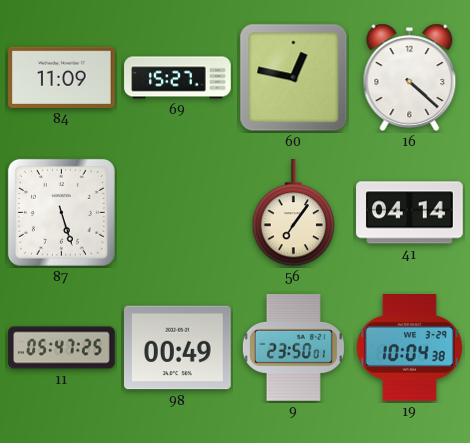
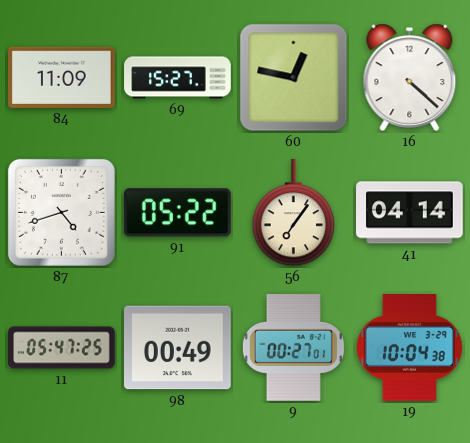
87: 5:27 -> 4:42 (61, 212)
91: none -> 05:22 (177, 213)
9: 23:50 -> 00:27 (293, 348)
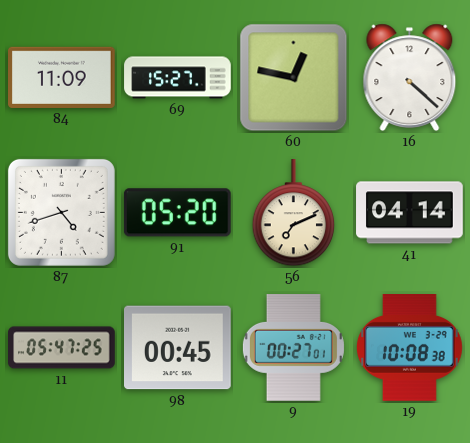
91: 05:22 -> 05:20 (177, 213)
56: 7:06 -> 7:11 (294, 213)
98: 00:49 -> 00:45 (178, 348)
19: 10:04 -> 10:08 (409, 348)
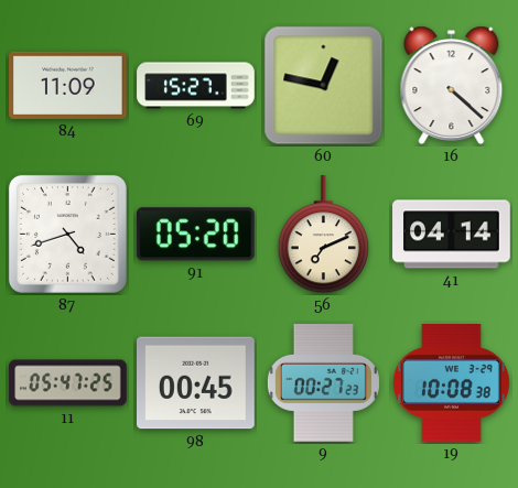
9: 00:27:01 -> 00:27:23 (323, 383)
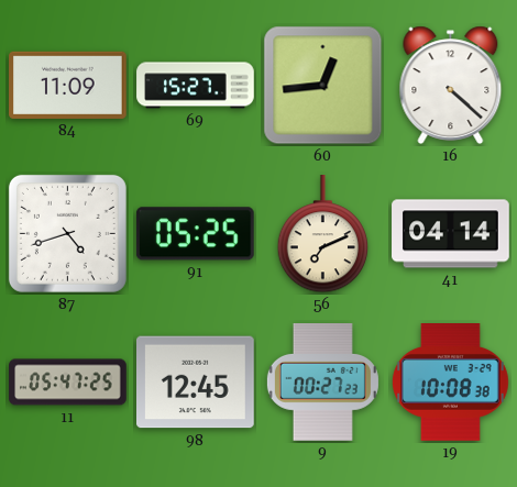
60: 12:47 -> 12:44 (323, 86)
91: 05:20 -> 05:25 (195, 234)
98: 00:45 -> 12:45 (196, 383)
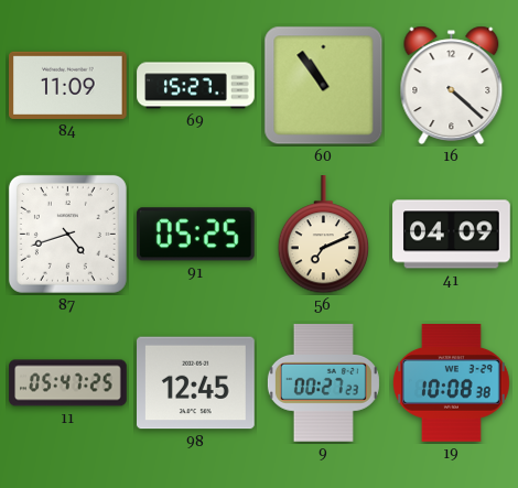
60: 12:44 -> 10:54 (324, 86)
41: 04:14 -> 04:09 (452, 235)
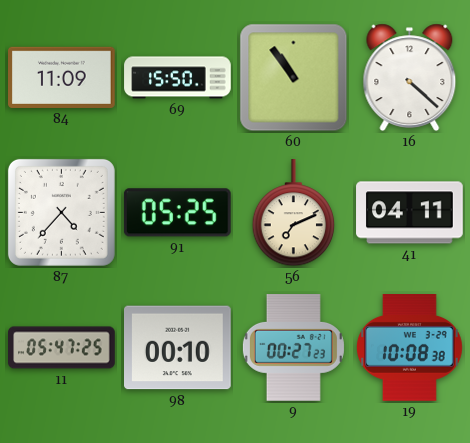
69: 15:27 -> 15:50 (178, 78)
87: 4:42 -> 4:37 (61, 212)
41: 04:09 -> 04:11 (410, 213)
98: 12:45 -> 00:10 (178, 348)
